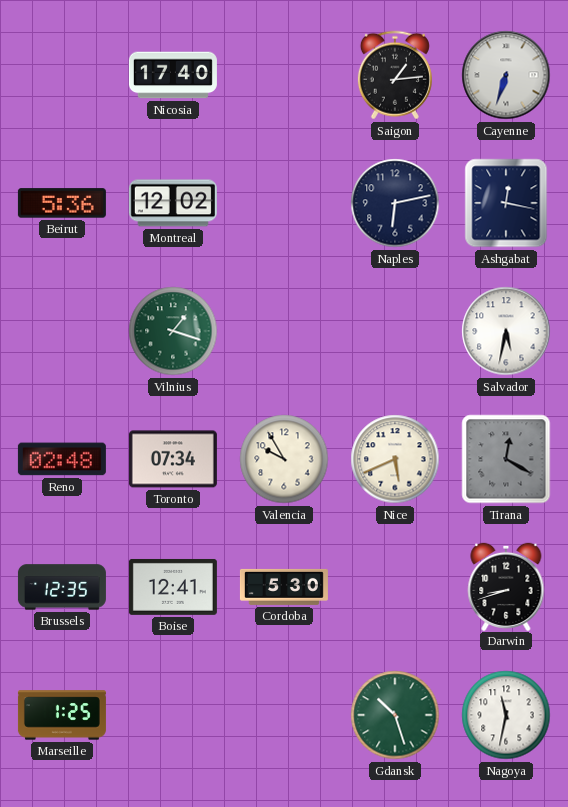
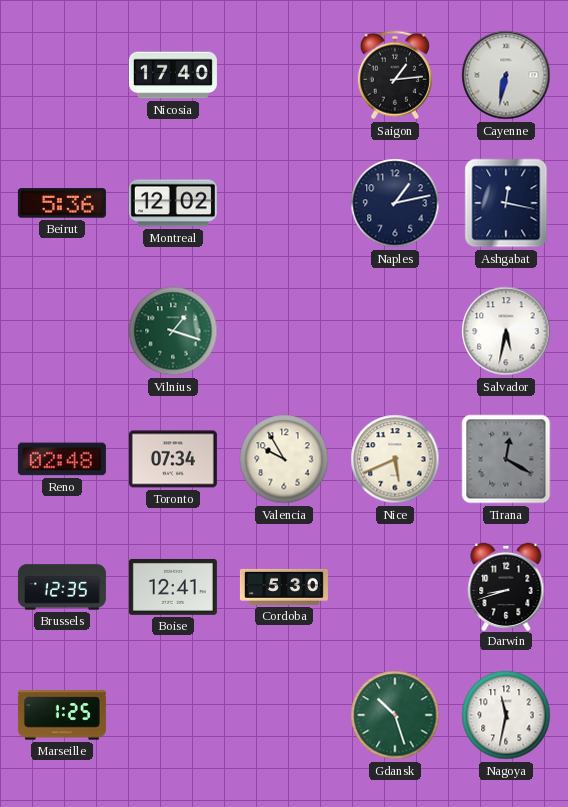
Cayenne: 6:33 -> 6:32 (506, 75)
Naples: 6:13 -> 1:13 (395, 203)
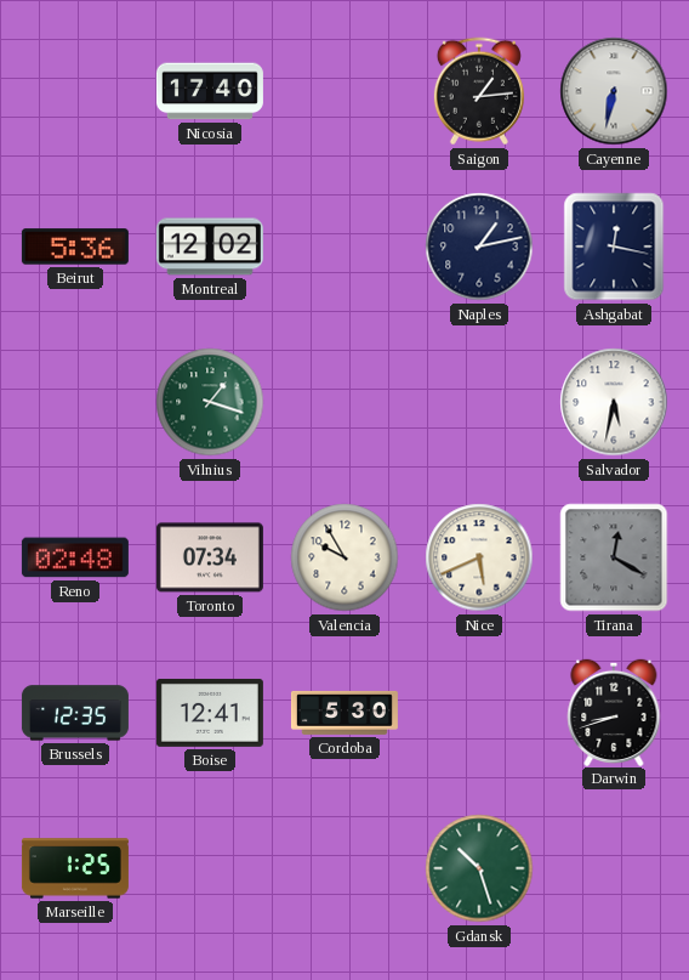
Nagoya: 11:32 -> none (506, 715)
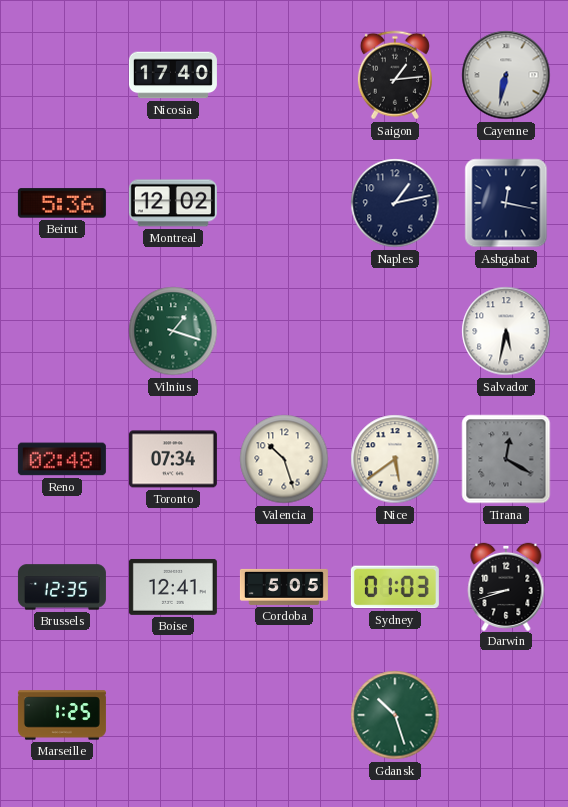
Valencia: 9:55 -> 10:27 (284, 459)
Nice: 5:41 -> 5:39 (395, 459)
Cordoba: 5:30 -> 5:05 (284, 587)
Sydney: none -> 01:03 (395, 587)
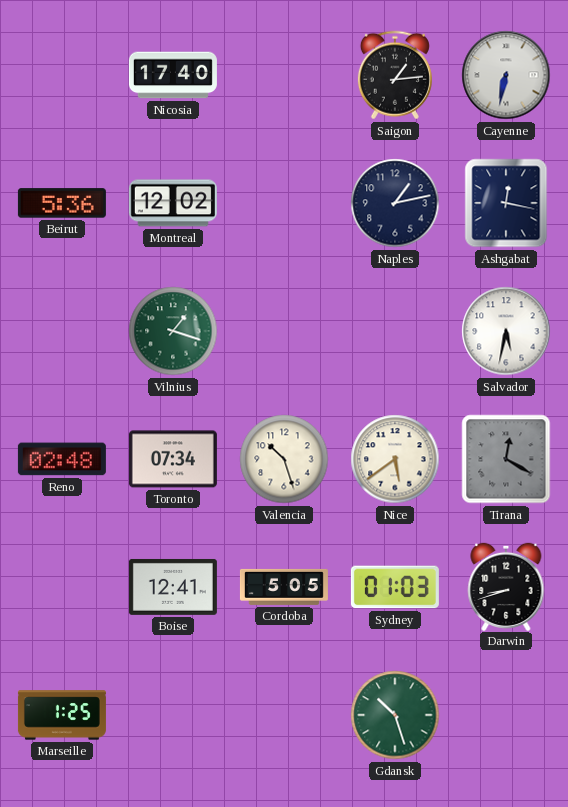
Brussels: 12:35 -> none (62, 587)
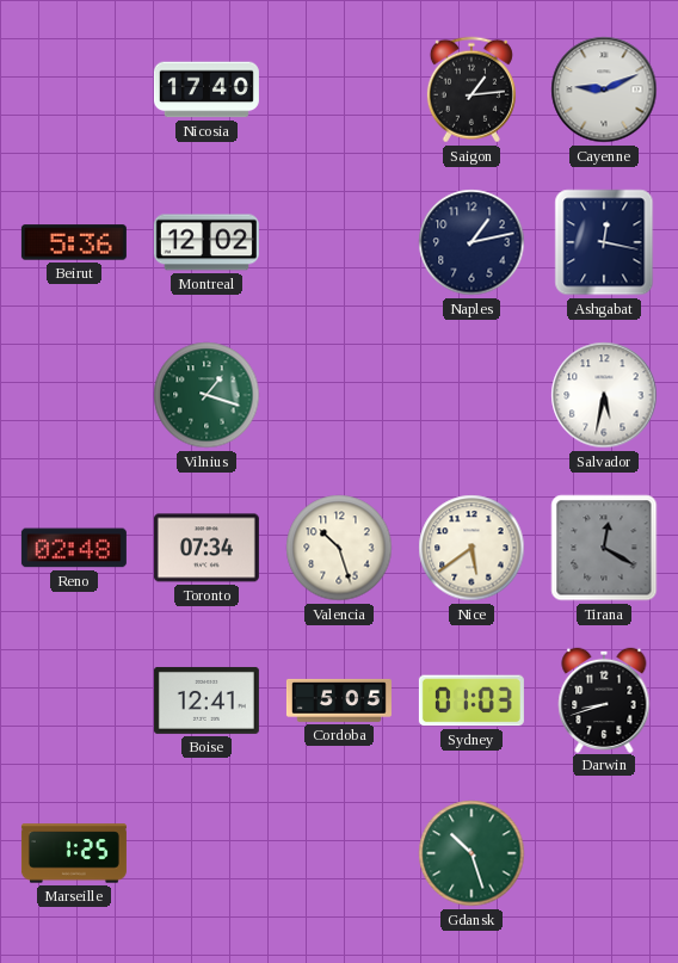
Cayenne: 6:32 -> 9:11 (604, 89)
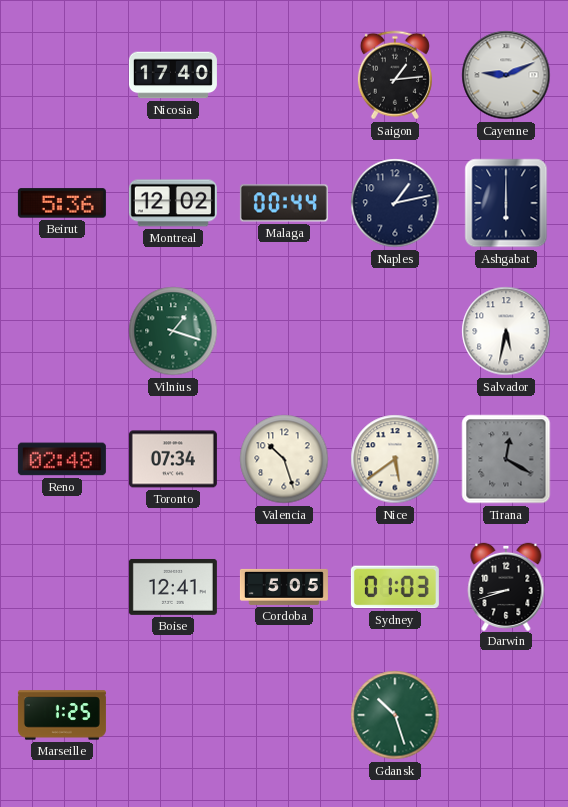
Malaga: none -> 00:44 (284, 203)
Ashgabat: 12:17 -> 6:00 (506, 203)
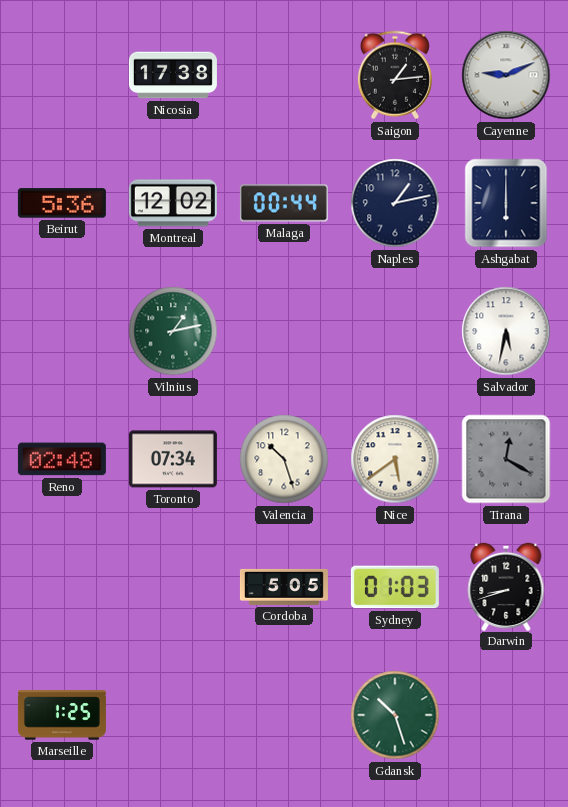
Nicosia: 17:40 -> 17:38 (173, 75)
Vilnius: 1:18 -> 1:13 (173, 331)
Boise: 12:41 -> none (173, 587)
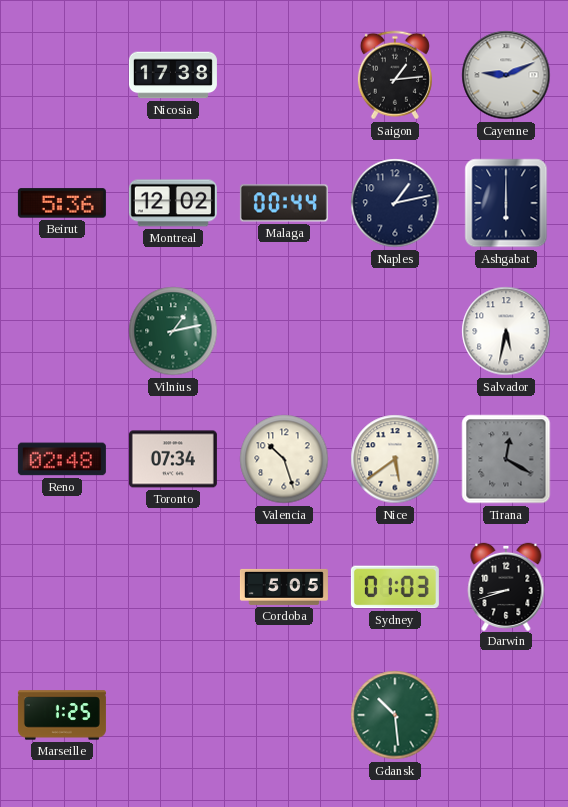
Gdansk: 10:27 -> 10:29 (395, 715)
